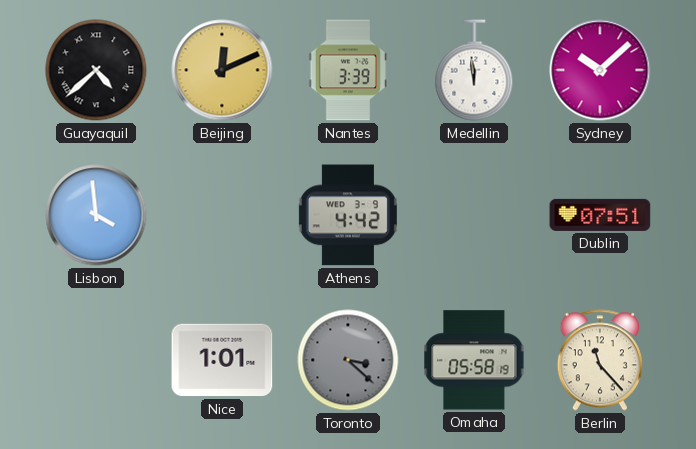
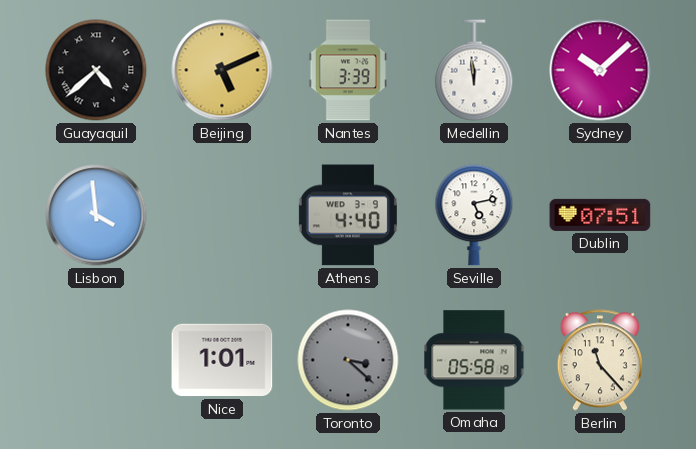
Beijing: 12:11 -> 5:11 (222, 70)
Athens: 4:42 -> 4:40 (348, 215)
Seville: none -> 5:13 (474, 215)
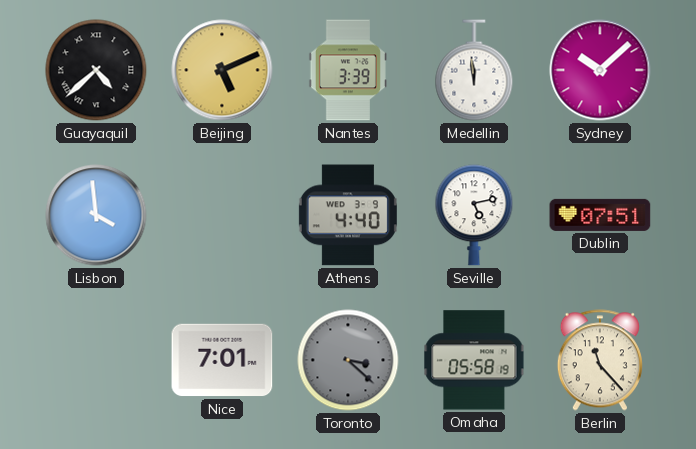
Nice: 1:01 -> 7:01 (222, 360)
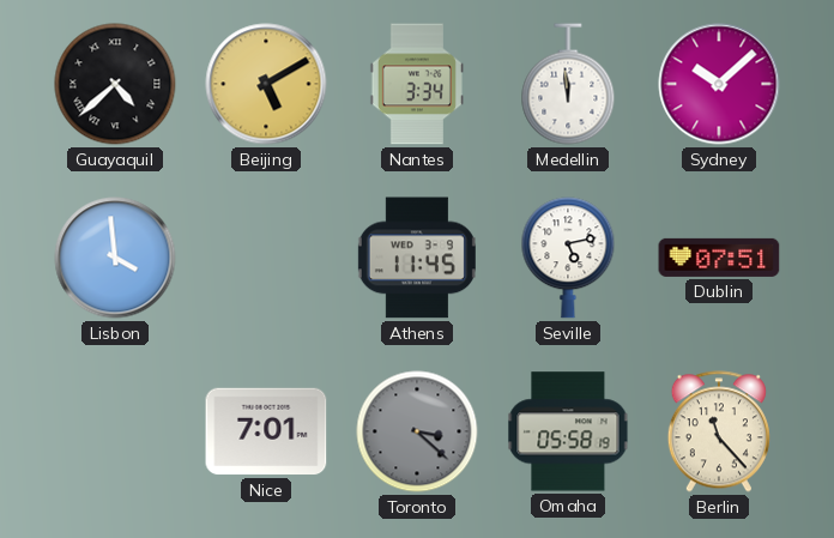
Beijing: 5:11 -> 5:10 (266, 84)
Nantes: 3:39 -> 3:34 (417, 84)
Athens: 4:40 -> 11:45 (417, 258)
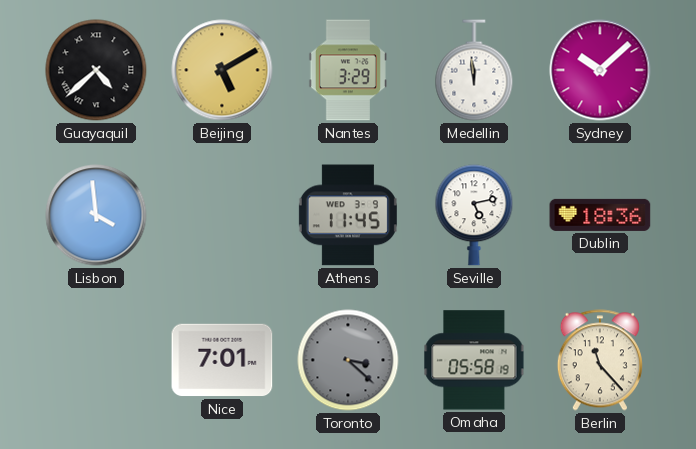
Nantes: 3:34 -> 3:29 (348, 70)
Dublin: 07:51 -> 18:36 (600, 215)
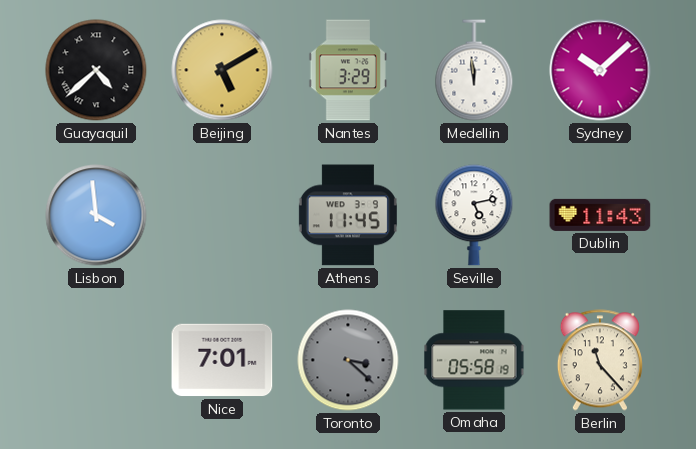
Dublin: 18:36 -> 11:43 (600, 215)
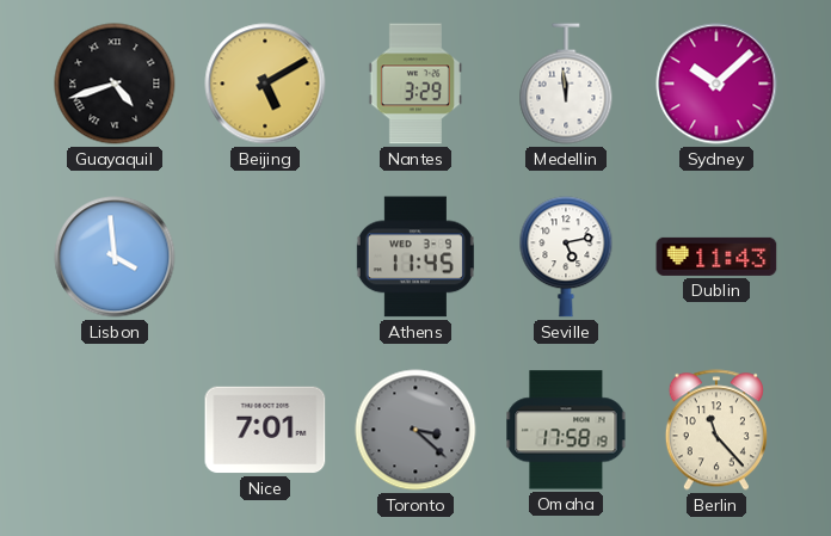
Guayaquil: 4:38 -> 4:42 (115, 84)
Omaha: 05:58 -> 17:58 (566, 430)
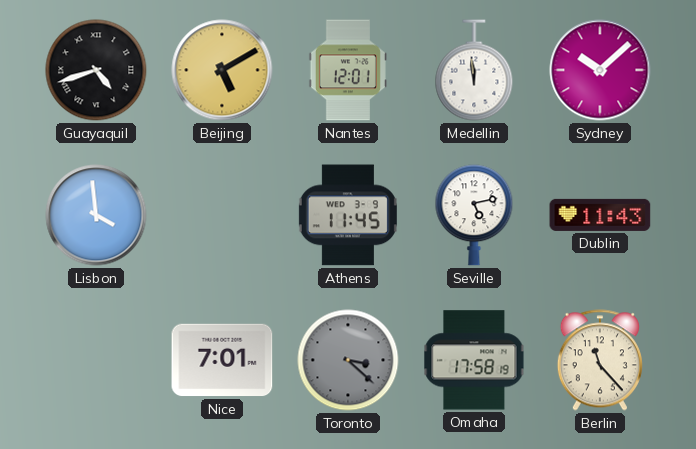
Nantes: 3:29 -> 12:01 (348, 70)
